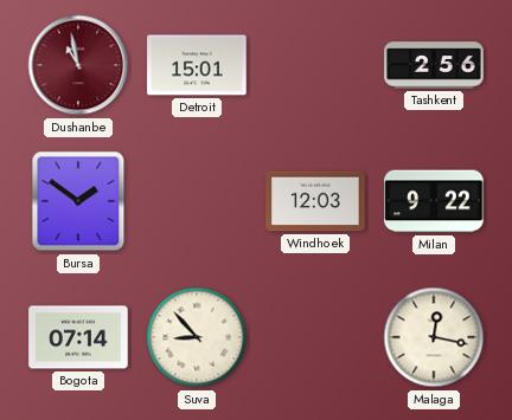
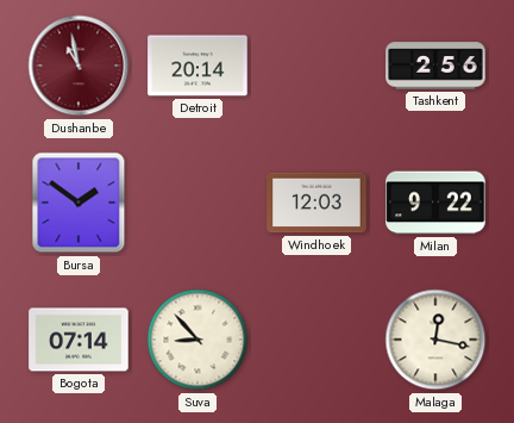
Detroit: 15:01 -> 20:14 (198, 66)
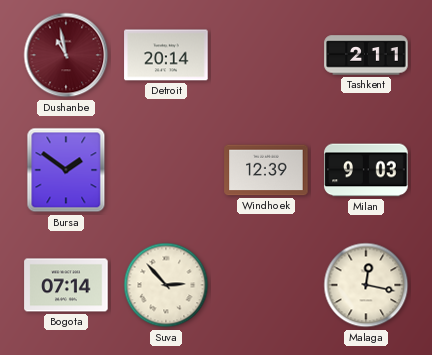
Tashkent: 2:56 -> 2:11 (366, 55)
Windhoek: 12:03 -> 12:39 (266, 170)
Milan: 9:22 -> 9:03 (366, 170)
Suva: 8:53 -> 2:53 (166, 285)
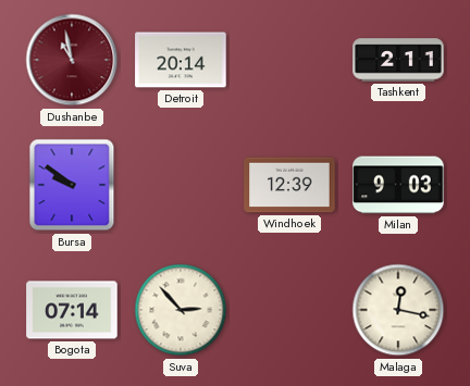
Bursa: 1:51 -> 9:51 (72, 185)
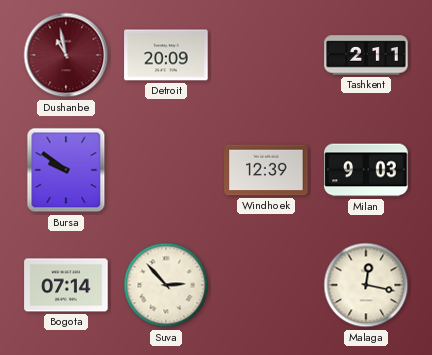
Detroit: 20:14 -> 20:09 (166, 55)
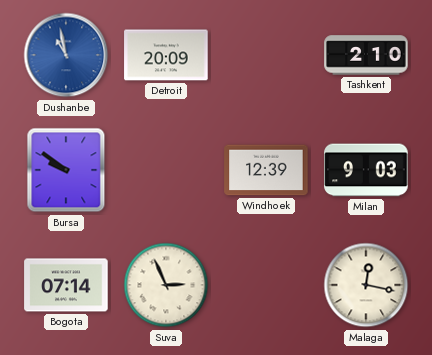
Dushanbe dial: burgundy -> blue (66, 55)
Tashkent: 2:11 -> 2:10 (366, 55)
Suva: 2:53 -> 2:56 (166, 285)
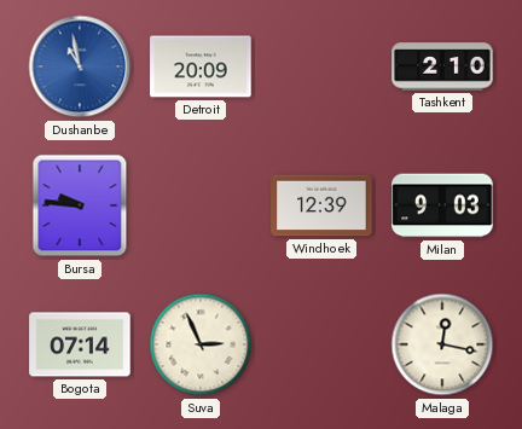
Bursa: 9:51 -> 9:46 (80, 205)
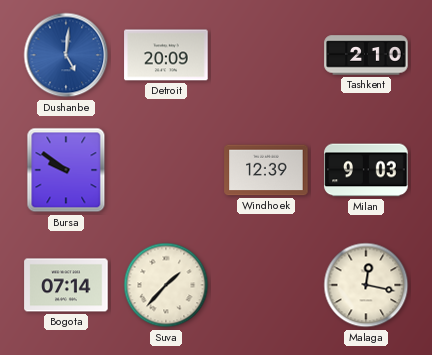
Dushanbe: 10:58 -> 5:01 (66, 55)
Bursa: 9:46 -> 9:51 (66, 170)
Suva: 2:56 -> 1:37 (166, 285)
